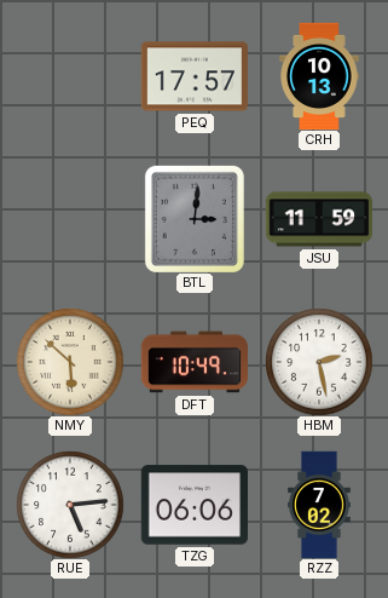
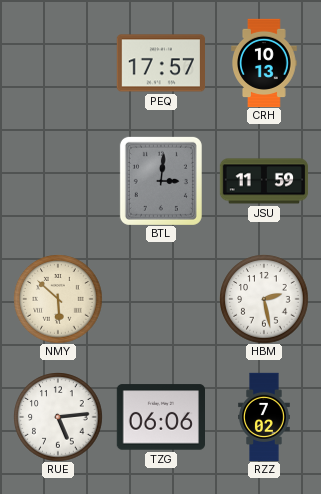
DFT: 10:49 -> none (193, 362)
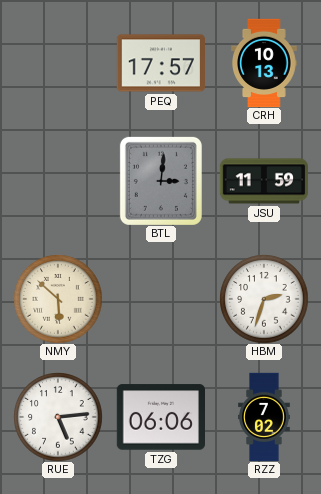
HBM: 2:28 -> 2:33 (264, 299)
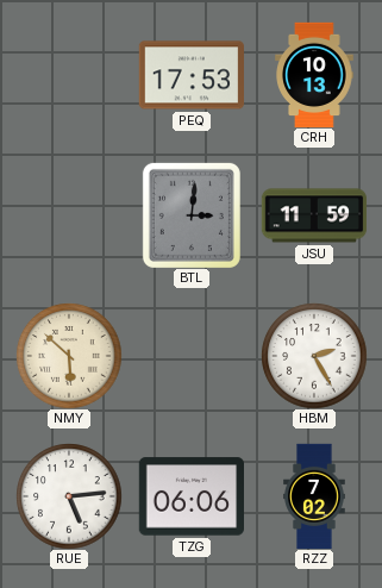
PEQ: 17:57 -> 17:53 (190, 75)
HBM: 2:33 -> 2:25 (314, 356)
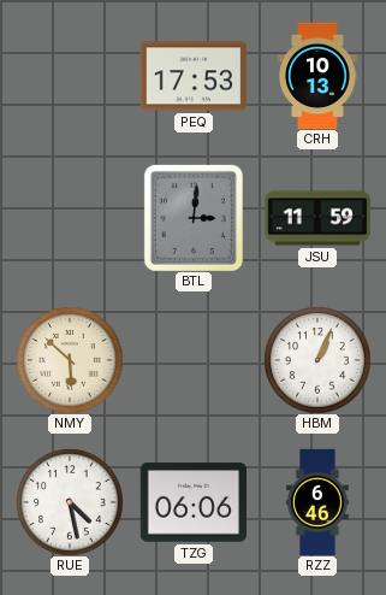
HBM: 2:25 -> 1:04 (317, 360)
RUE: 5:14 -> 4:28 (70, 502)
RZZ: 7:02 -> 6:46 (317, 502)
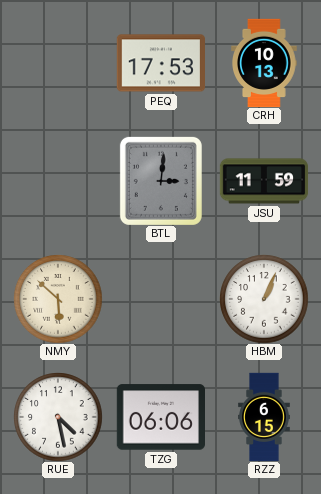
RZZ: 6:46 -> 6:15 (264, 417)
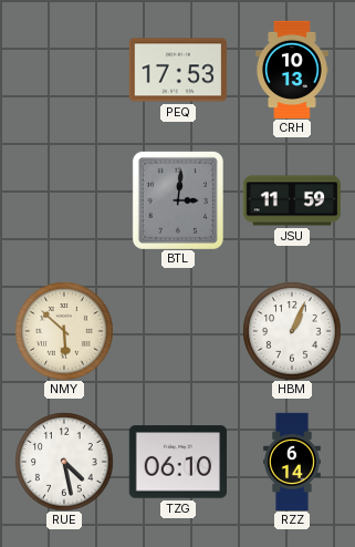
TZG: 06:06 -> 06:10 (177, 462)
RZZ: 6:15 -> 6:14 (292, 462)
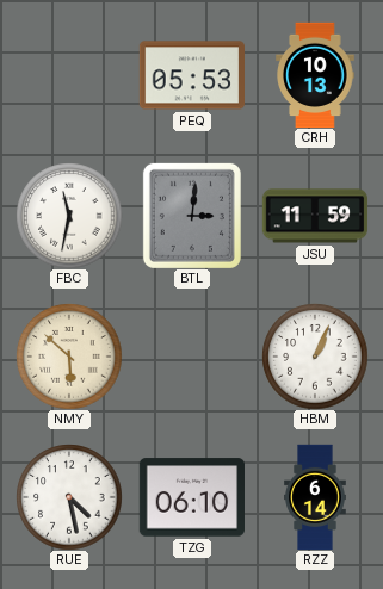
PEQ: 17:53 -> 05:53 (191, 75)
FBC: none -> 11:32 (69, 216)
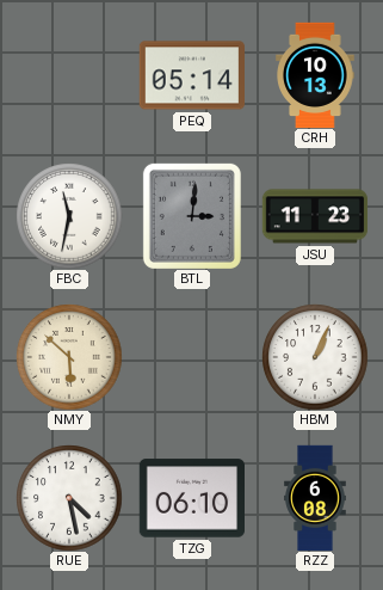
PEQ: 05:53 -> 05:14 (191, 75)
JSU: 11:59 -> 11:23 (315, 216)
RZZ: 6:14 -> 6:08 (315, 498)
